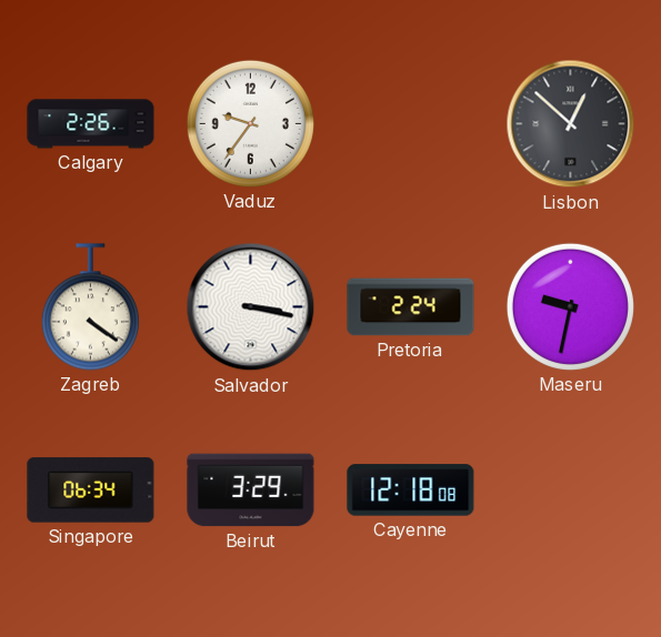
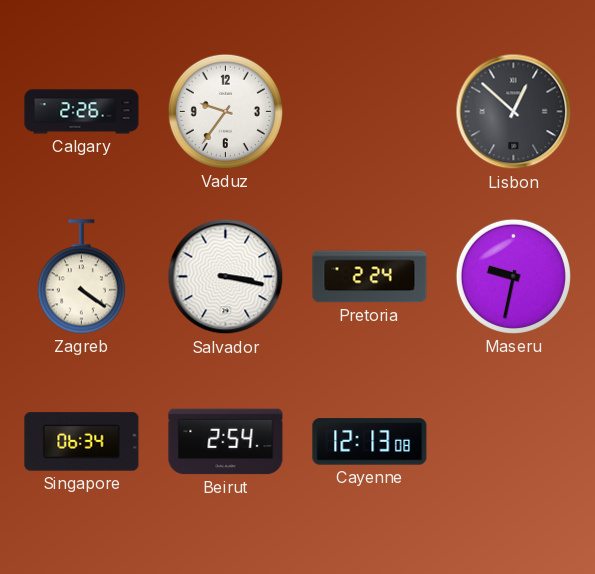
Beirut: 3:29 -> 2:54 (226, 442)
Cayenne: 12:18 -> 12:13 (370, 442)
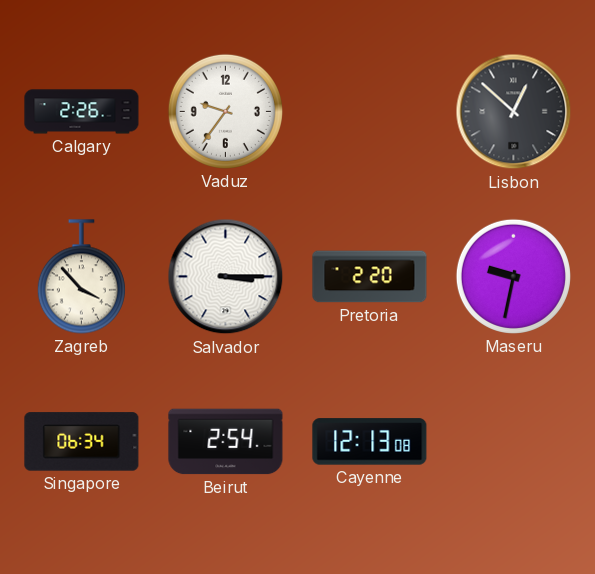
Zagreb: 4:21 -> 3:53 (81, 277)
Salvador: 3:17 -> 3:15 (226, 277)
Pretoria: 2:24 -> 2:20 (370, 277)
